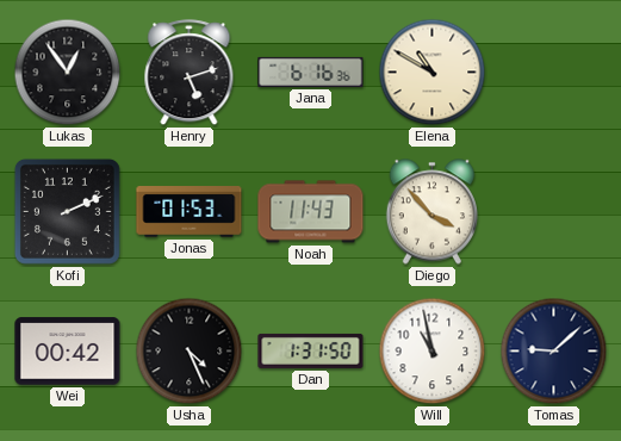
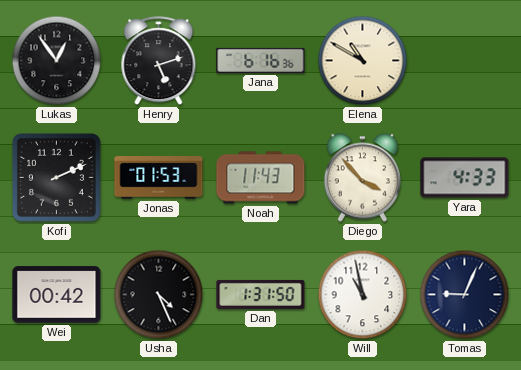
Yara: none -> 4:33 (465, 178)
Tomas: 9:08 -> 9:04 (465, 295)
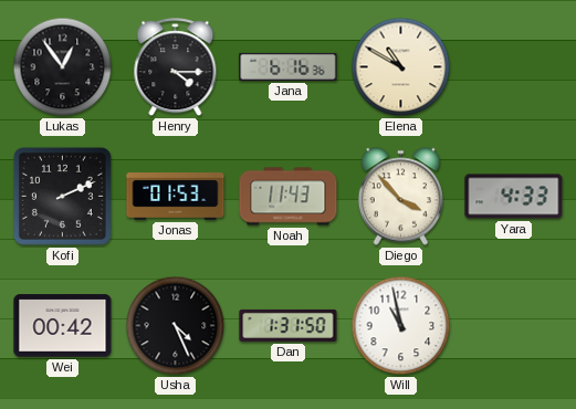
Henry: 5:12 -> 4:15 (176, 67)
Tomas: 9:04 -> none (465, 295)
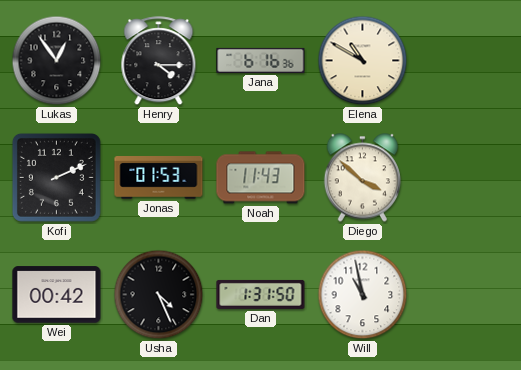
Diego: 3:53 -> 3:52 (362, 178)
Yara: 4:33 -> none (514, 197)
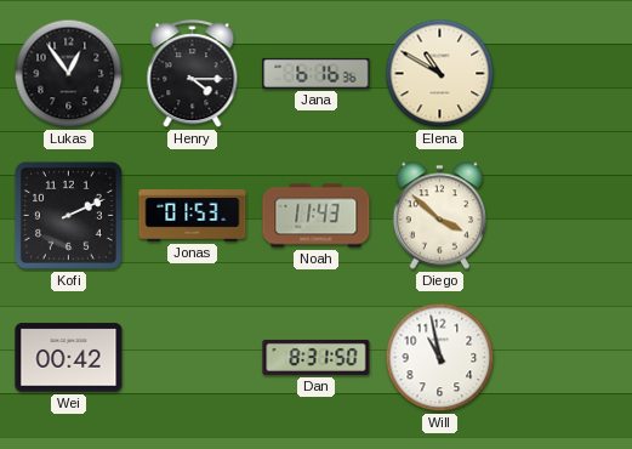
Usha: 4:26 -> none (159, 295)
Dan: 1:31 -> 8:31 (317, 357)
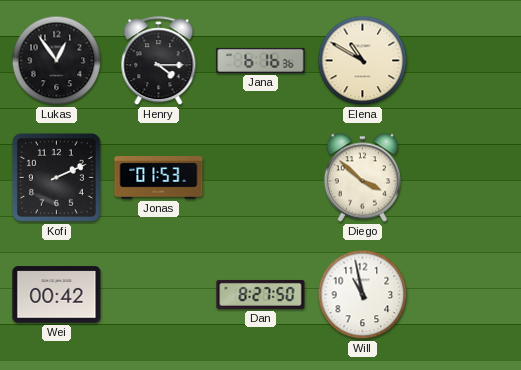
Noah: 11:43 -> none (317, 216)
Dan: 8:31 -> 8:27 (261, 294)
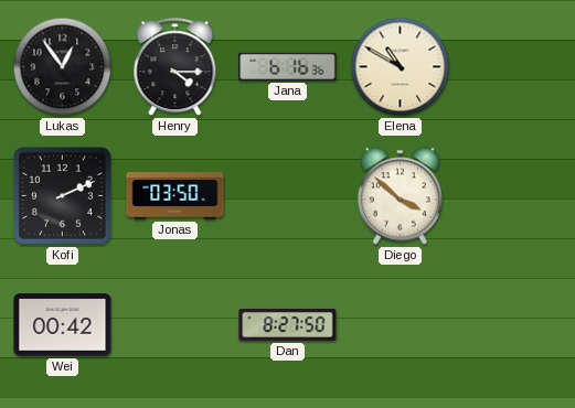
Jonas: 01:53 -> 03:50 (175, 196)
Will: 10:58 -> none (363, 295)
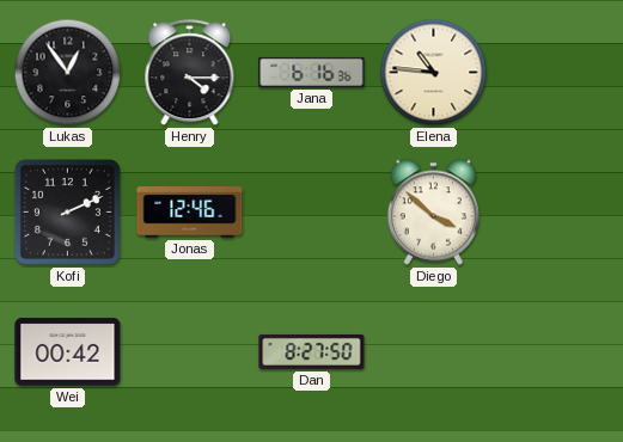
Elena: 10:50 -> 10:46 (434, 73)
Jonas: 03:50 -> 12:46 (190, 213)
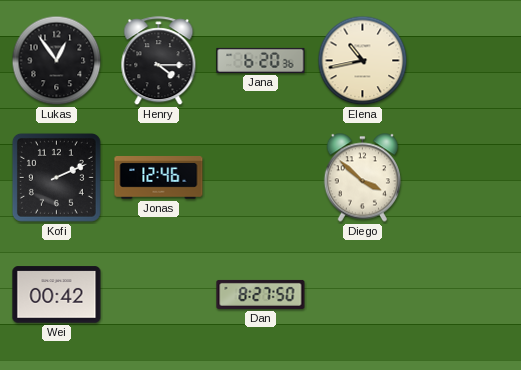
Jana: 6:16 -> 6:20 (261, 60)
Elena: 10:46 -> 10:43 (363, 61)
